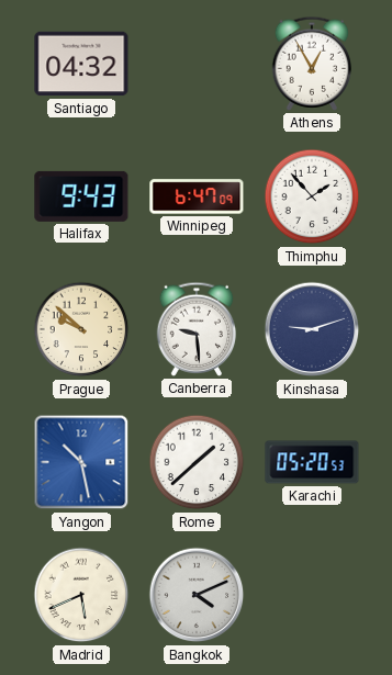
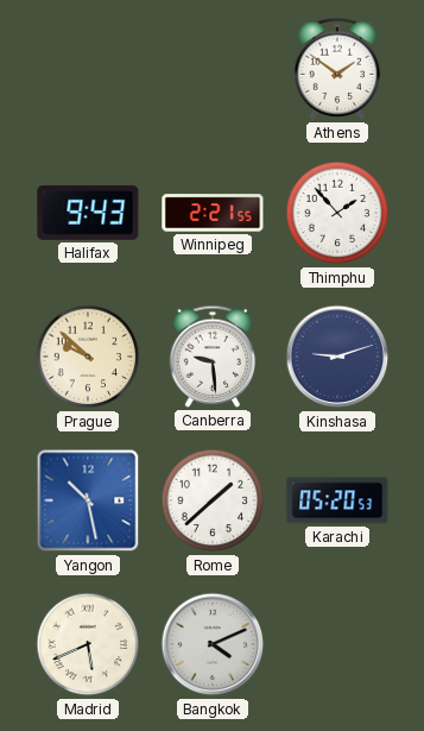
Santiago: 04:32 -> none (81, 64)
Athens: 12:55 -> 1:51 (337, 69)
Winnipeg: 6:47 -> 2:21 (213, 213)
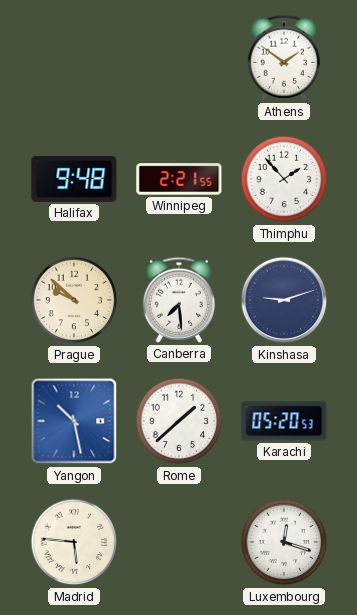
Halifax: 9:43 -> 9:48 (74, 179)
Canberra: 9:29 -> 7:29 (179, 300)
Madrid: 5:41 -> 5:46 (74, 542)
Bangkok: 4:11 -> none (213, 644)
Luxembourg: none -> 12:18 (284, 542)
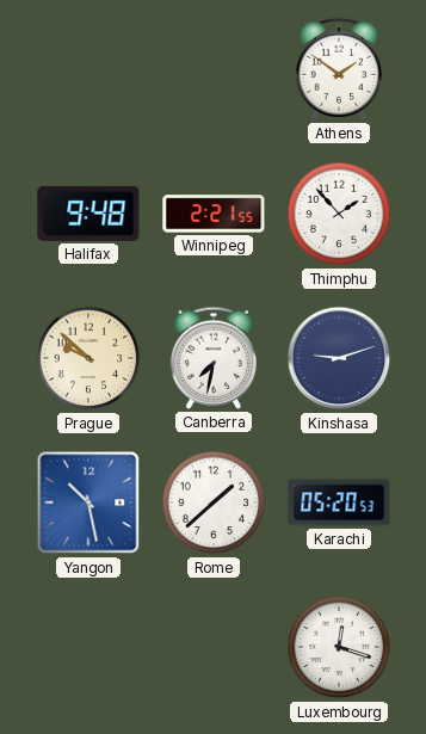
Canberra: 7:29 -> 7:32 (214, 358)
Madrid: 5:46 -> none (74, 542)
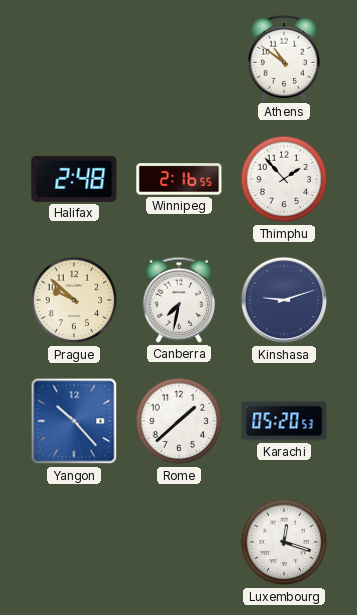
Athens: 1:51 -> 10:51 (284, 58)
Halifax: 9:48 -> 2:48 (74, 179)
Winnipeg: 2:21 -> 2:16 (179, 179)
Yangon: 10:28 -> 10:23 (74, 421)
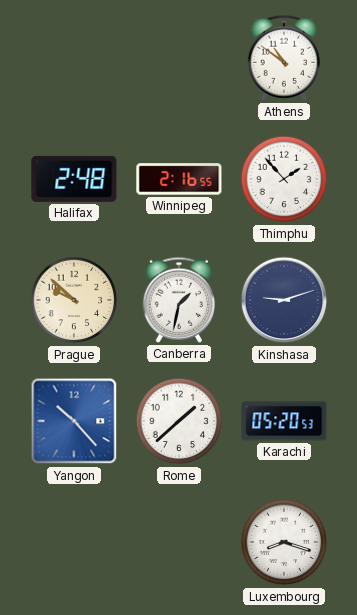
Canberra: 7:32 -> 1:32 (179, 300)
Luxembourg: 12:18 -> 8:18 (284, 542)
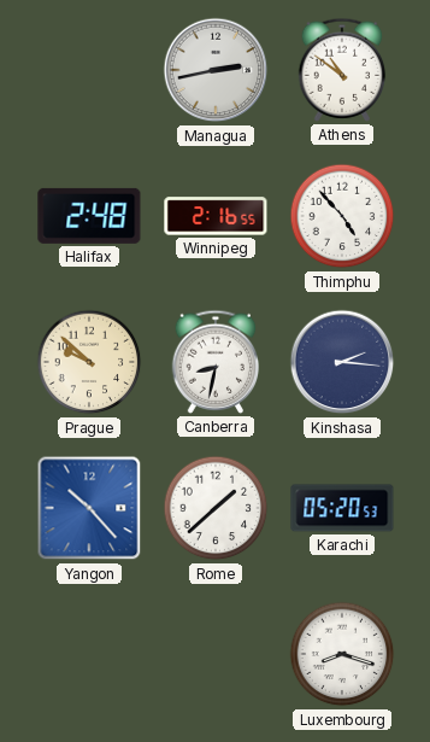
Managua: none -> 2:43 (216, 70)
Thimphu: 1:53 -> 4:53 (342, 216)
Canberra: 1:32 -> 8:32 (216, 362)
Kinshasa: 9:12 -> 2:16 (342, 362)
